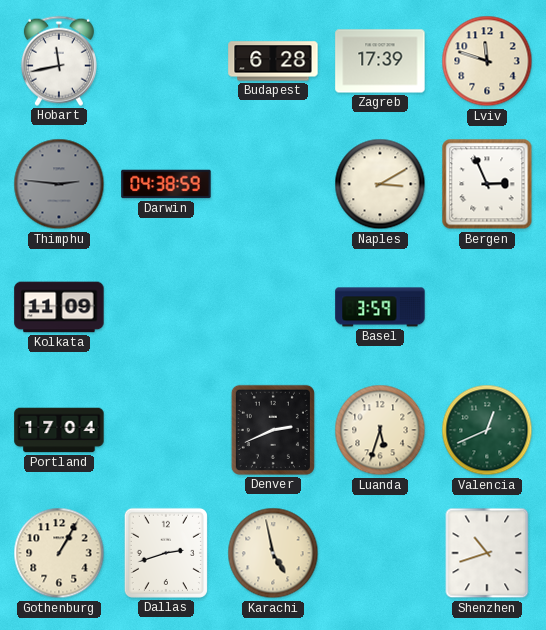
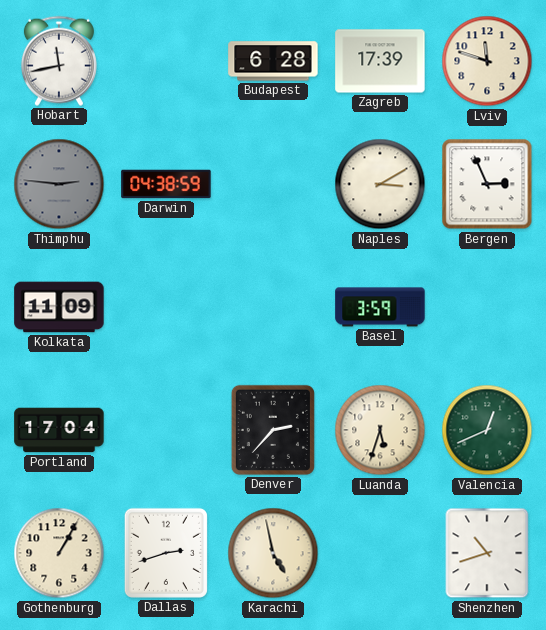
Denver: 2:41 -> 2:37 (273, 430)
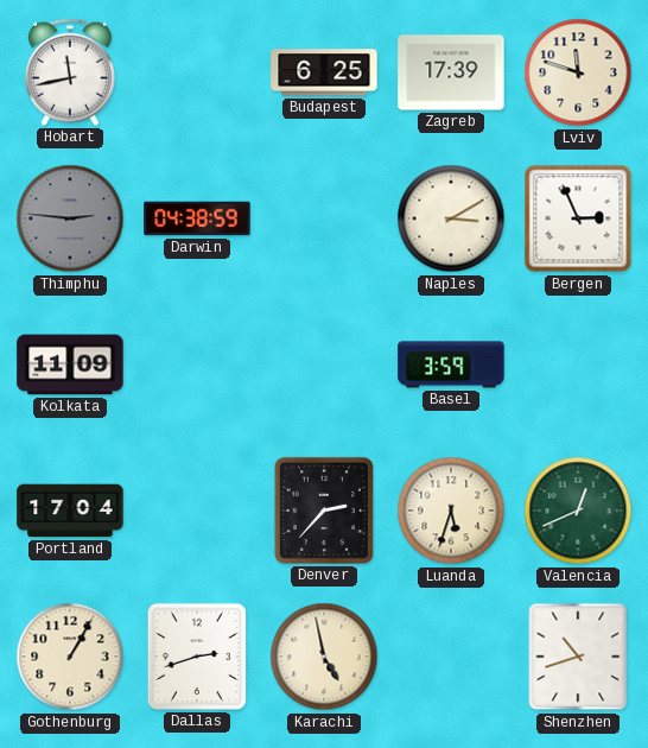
Budapest: 6:28 -> 6:25 (324, 72)
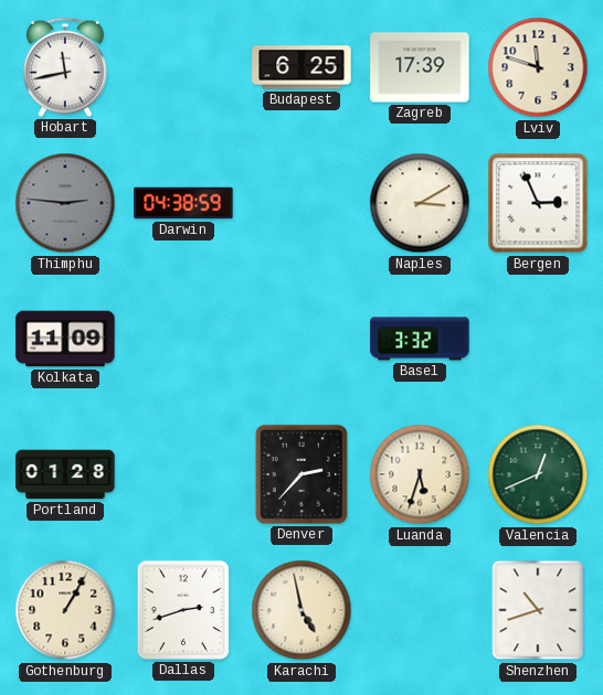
Basel: 3:59 -> 3:32 (420, 339)
Portland: 17:04 -> 01:28 (65, 474)
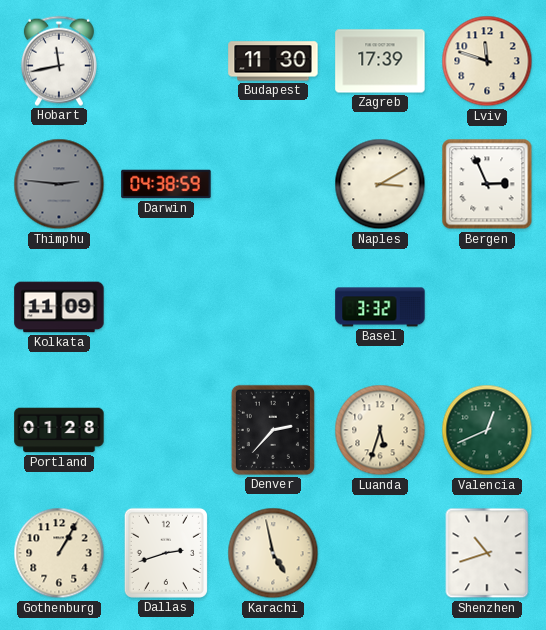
Budapest: 6:25 -> 11:30 (273, 61)
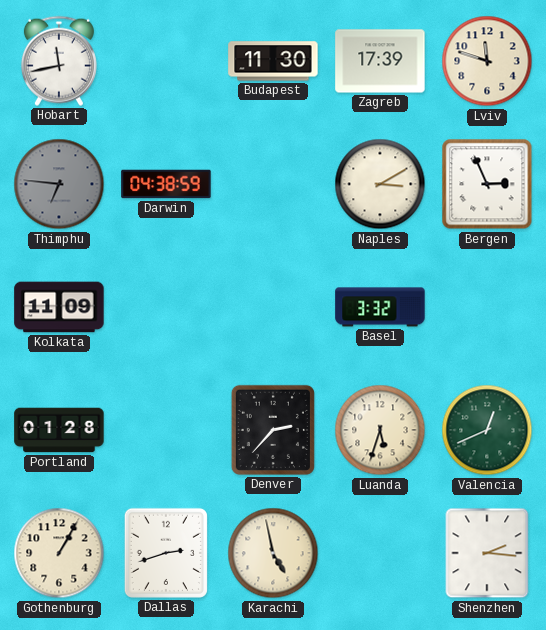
Thimphu: 2:46 -> 6:46 (59, 184)
Shenzhen: 10:42 -> 2:16 (487, 553)
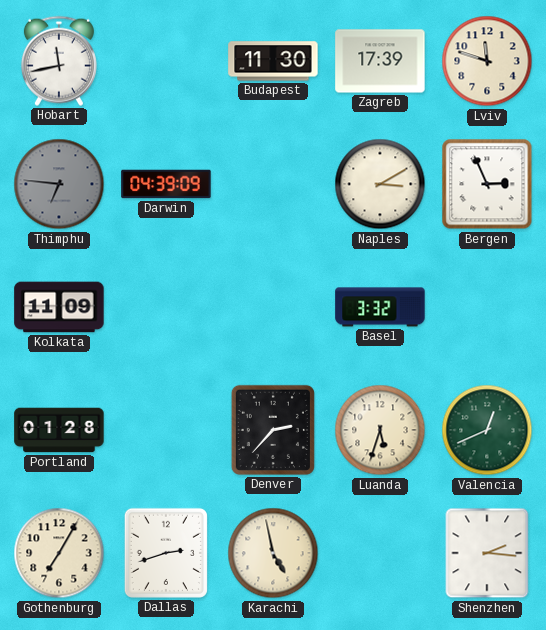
Darwin: 04:38 -> 04:39 (166, 184)
Gothenburg: 1:05 -> 7:05 (59, 553)
